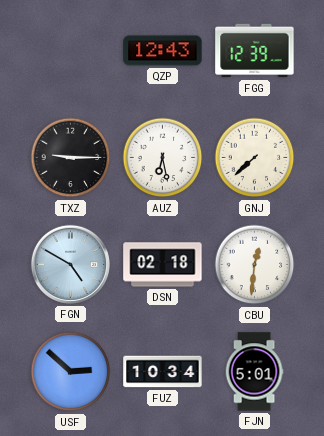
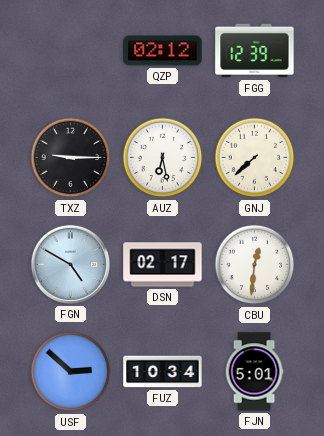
QZP: 12:43 -> 02:12 (163, 51)
DSN: 02:18 -> 02:17 (163, 265)
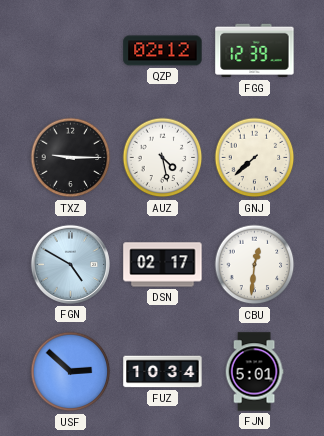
AUZ: 6:28 -> 4:28 (163, 158)
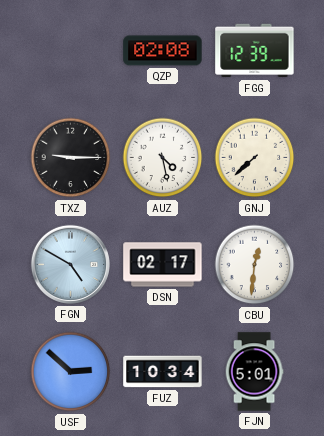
QZP: 02:12 -> 02:08 (163, 51)
